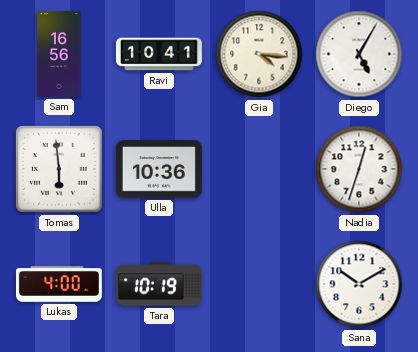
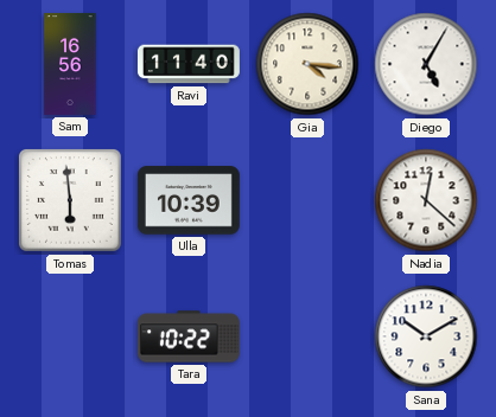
Ravi: 10:41 -> 11:40 (189, 64)
Ulla: 10:36 -> 10:39 (189, 200)
Nadia: 12:33 -> 12:22 (426, 200)
Lukas: 4:00 -> none (59, 284)
Tara: 10:19 -> 10:22 (189, 336)
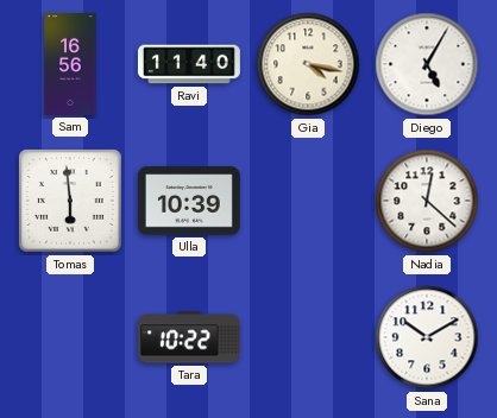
Gia: 4:16 -> 4:17 (308, 64)
